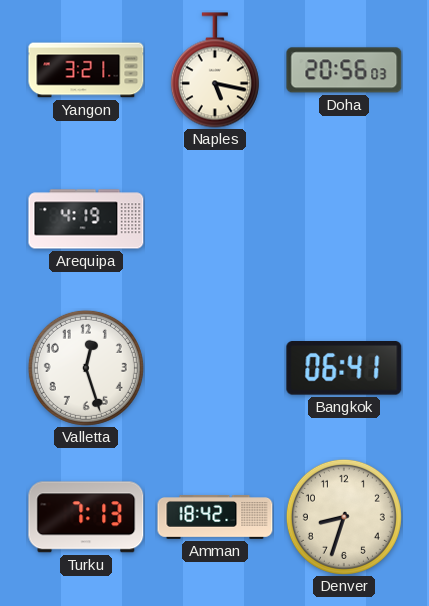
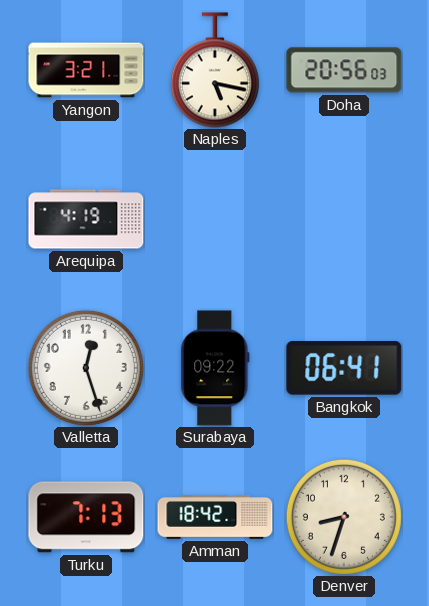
Surabaya: none -> 09:22 (215, 368)
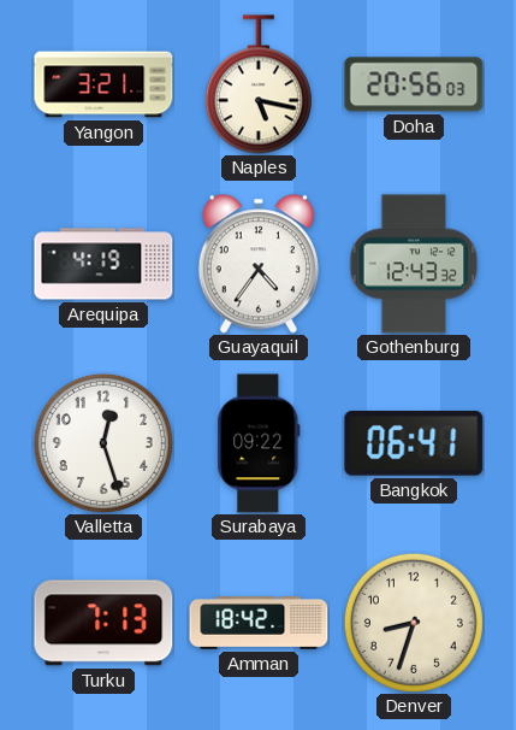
Guayaquil: none -> 4:36 (257, 264)
Gothenburg: none -> 12:43 (414, 264)
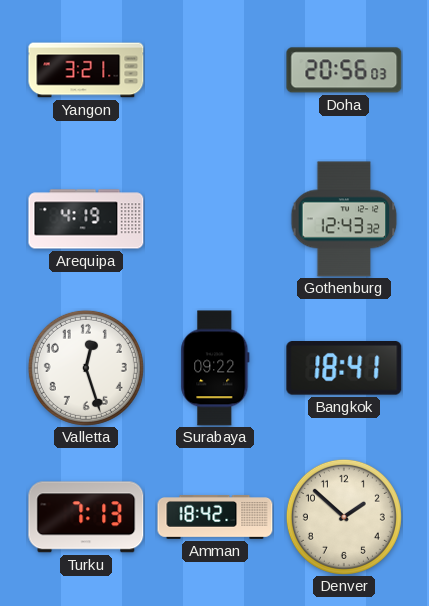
Naples: 5:17 -> none (259, 84)
Guayaquil: 4:36 -> none (257, 264)
Bangkok: 06:41 -> 18:41 (344, 369)
Denver: 8:33 -> 1:52 (344, 517)
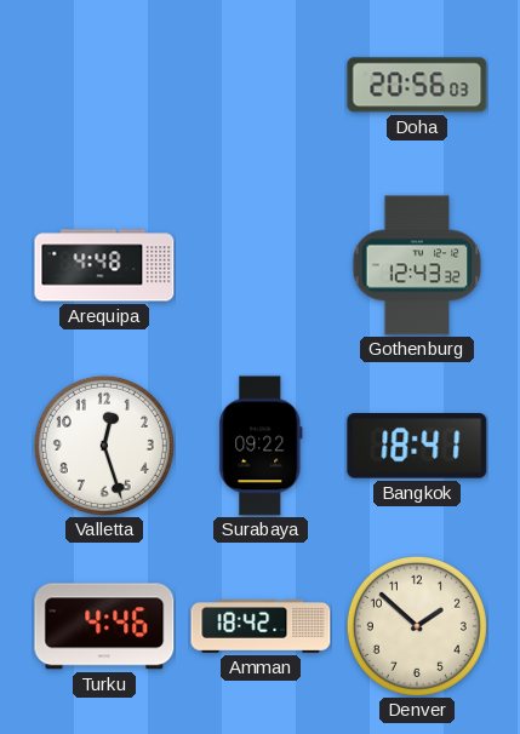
Yangon: 3:21 -> none (86, 70)
Arequipa: 4:19 -> 4:48 (104, 265)
Turku: 7:13 -> 4:46 (104, 626)
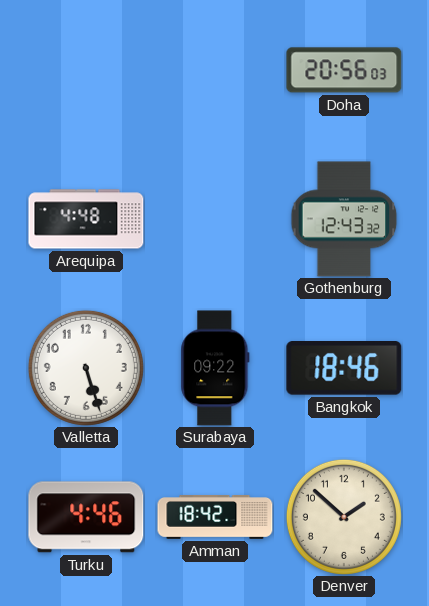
Valletta: 12:27 -> 5:27 (86, 368)
Bangkok: 18:41 -> 18:46 (344, 369)
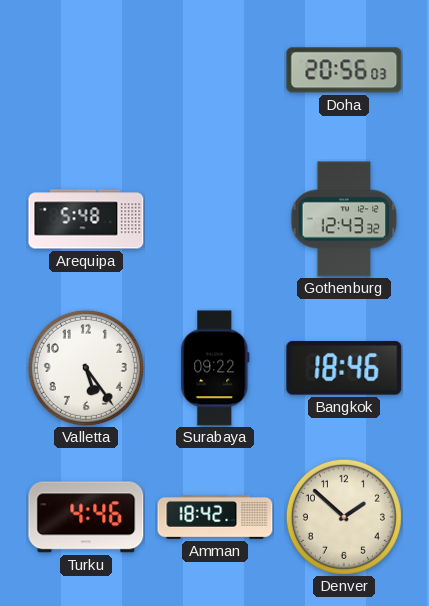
Arequipa: 4:48 -> 5:48 (86, 219)
Valletta: 5:27 -> 5:24 (86, 368)
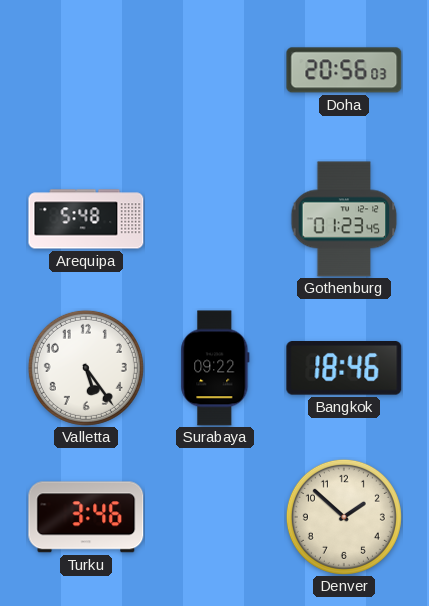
Gothenburg: 12:43 -> 01:23 (344, 219)
Turku: 4:46 -> 3:46 (86, 517)
Amman: 18:42 -> none (215, 517)
